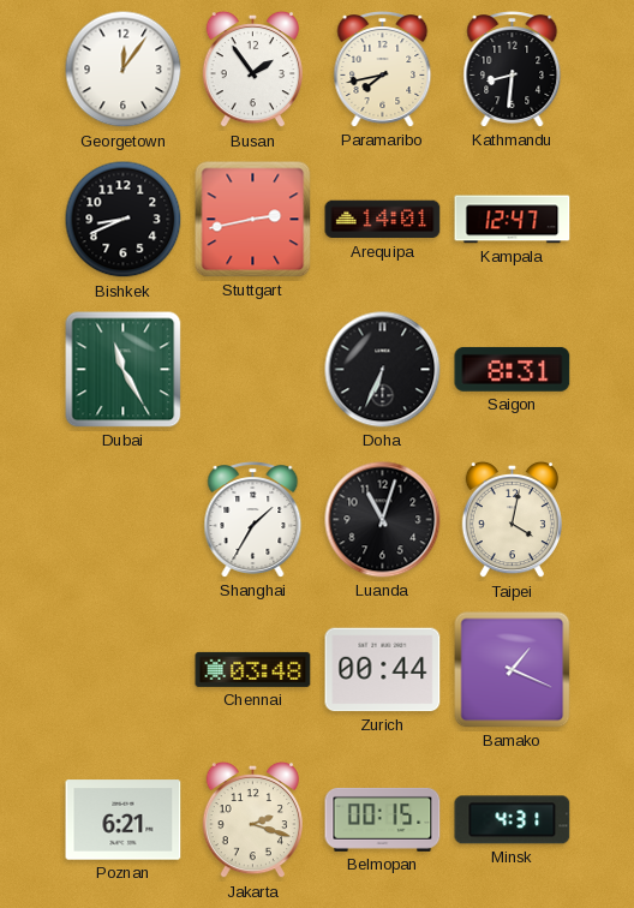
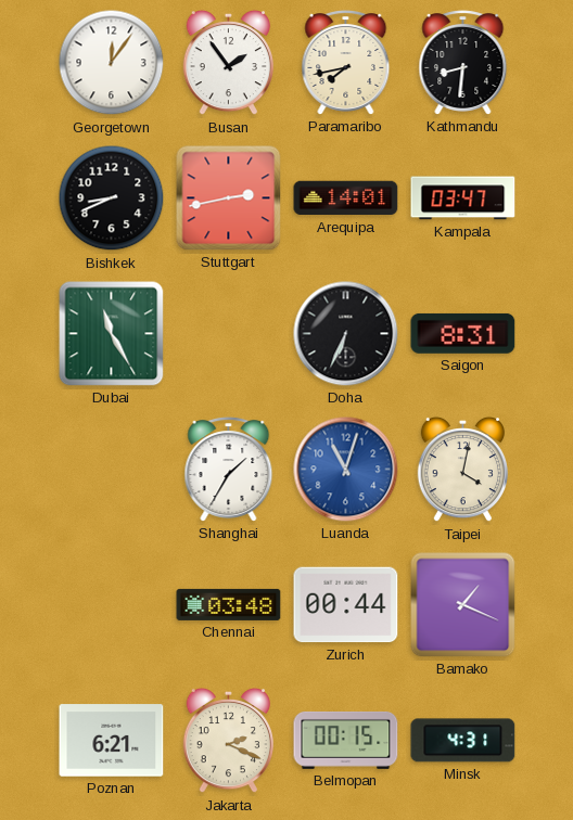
Kampala: 12:47 -> 03:47 (463, 198)
Luanda dial: black -> blue (346, 470)
Jakarta: 2:18 -> 2:19 (228, 741)
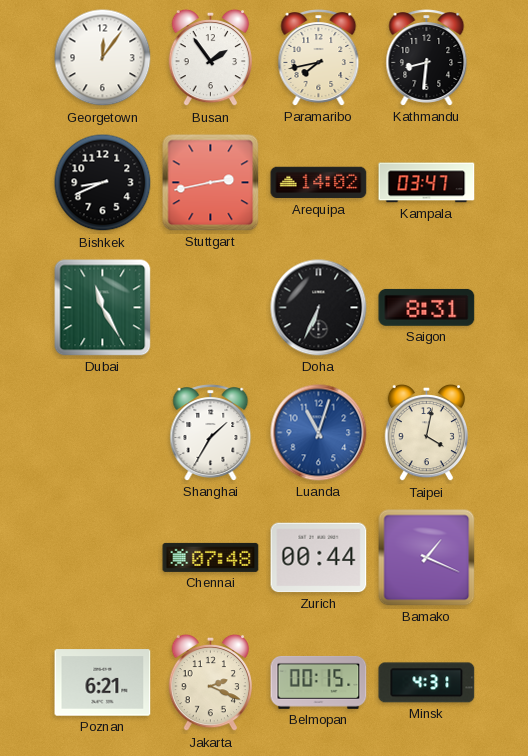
Arequipa: 14:01 -> 14:02 (319, 183)
Chennai: 03:48 -> 07:48 (211, 557)
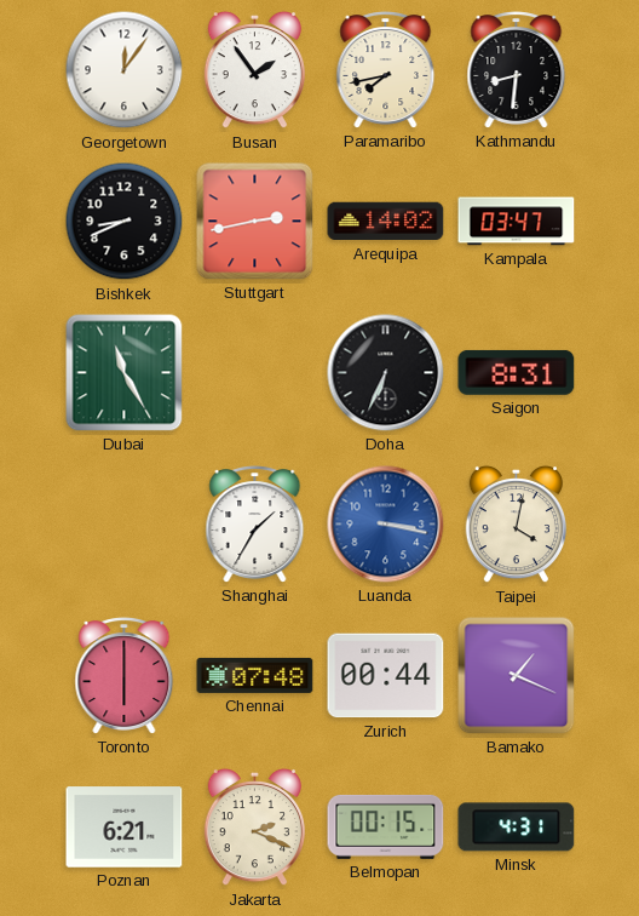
Luanda: 11:03 -> 3:17 (386, 525)
Toronto: none -> 6:00 (125, 676)
